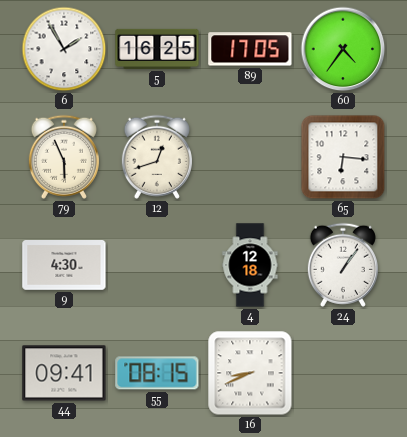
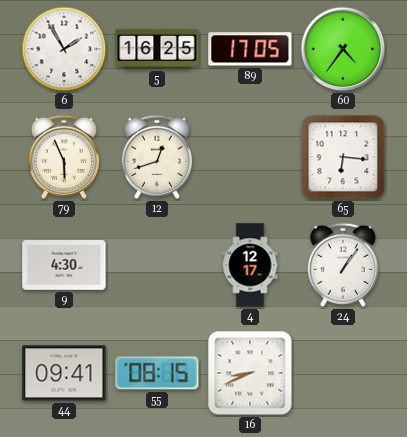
4: 12:18 -> 12:17 (250, 265)
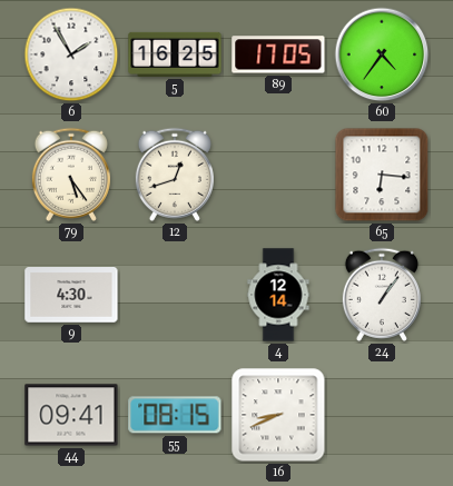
79: 5:56 -> 5:24 (71, 175)
4: 12:17 -> 12:14 (278, 295)
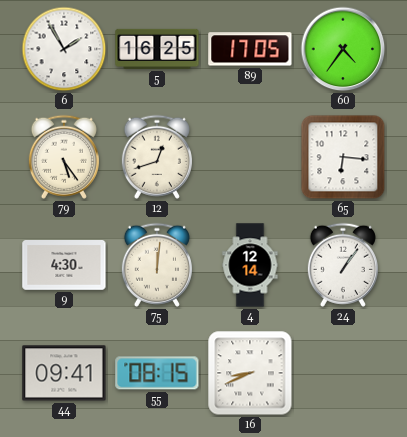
75: none -> 12:01 (157, 265)
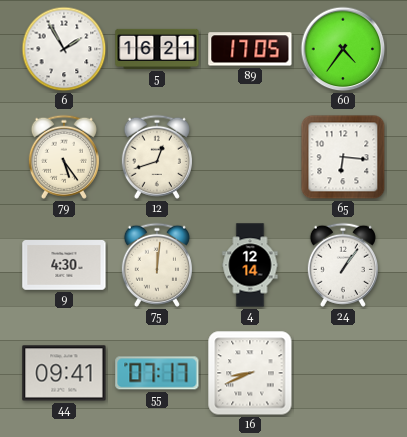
5: 16:25 -> 16:21 (157, 49)
55: 08:15 -> 07:17 (157, 373)
